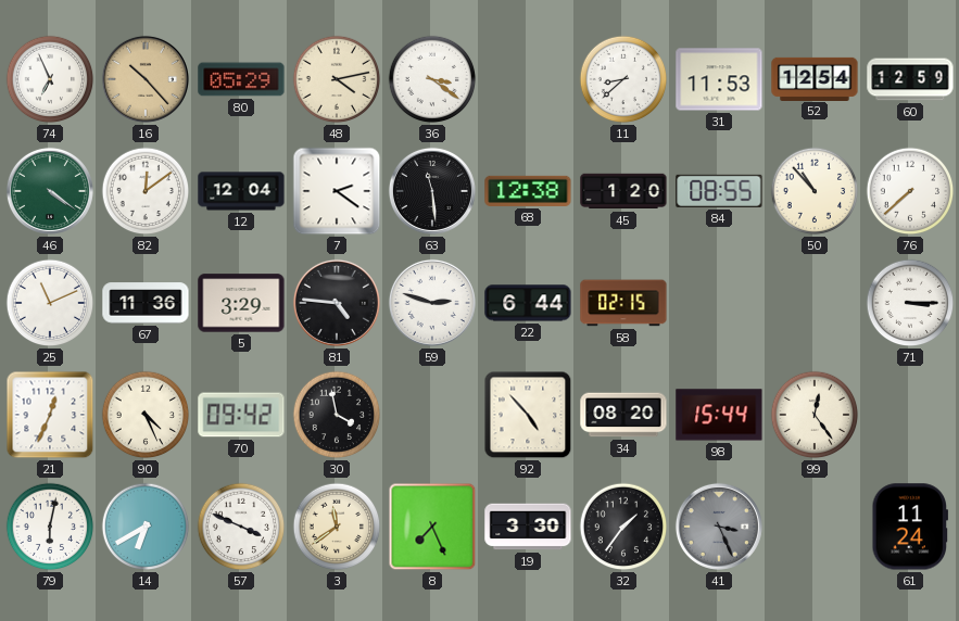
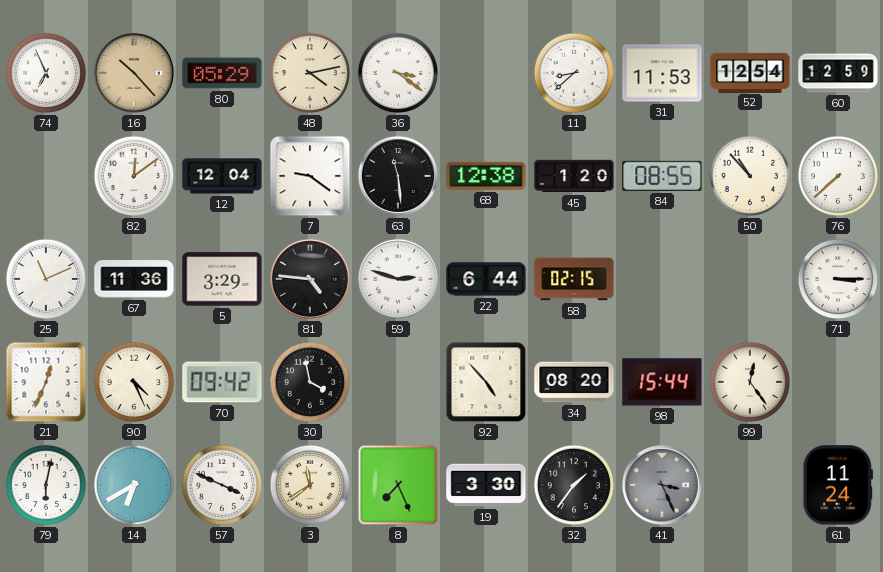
46: 4:21 -> none (50, 191)
7: 2:21 -> 9:21 (310, 176)
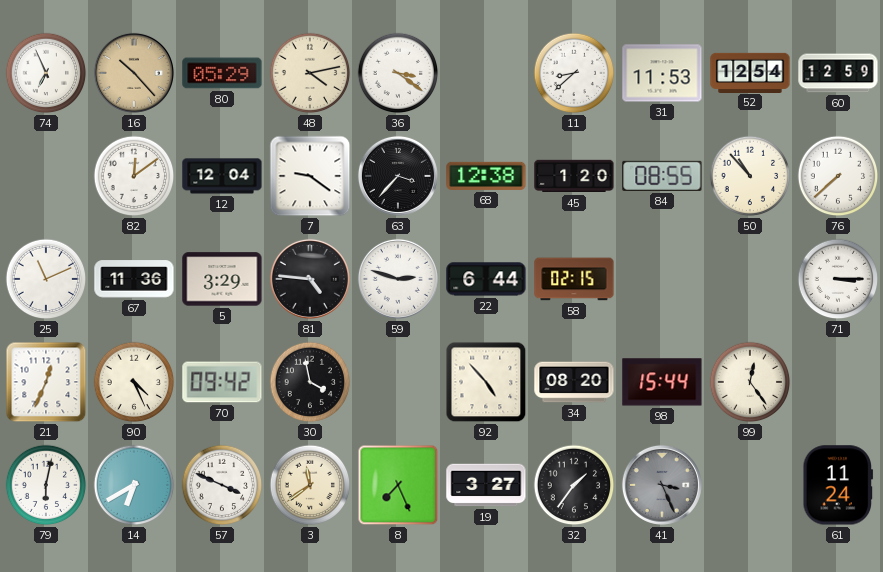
63: 11:29 -> 3:37 (398, 176)
19: 3:30 -> 3:27 (486, 485)
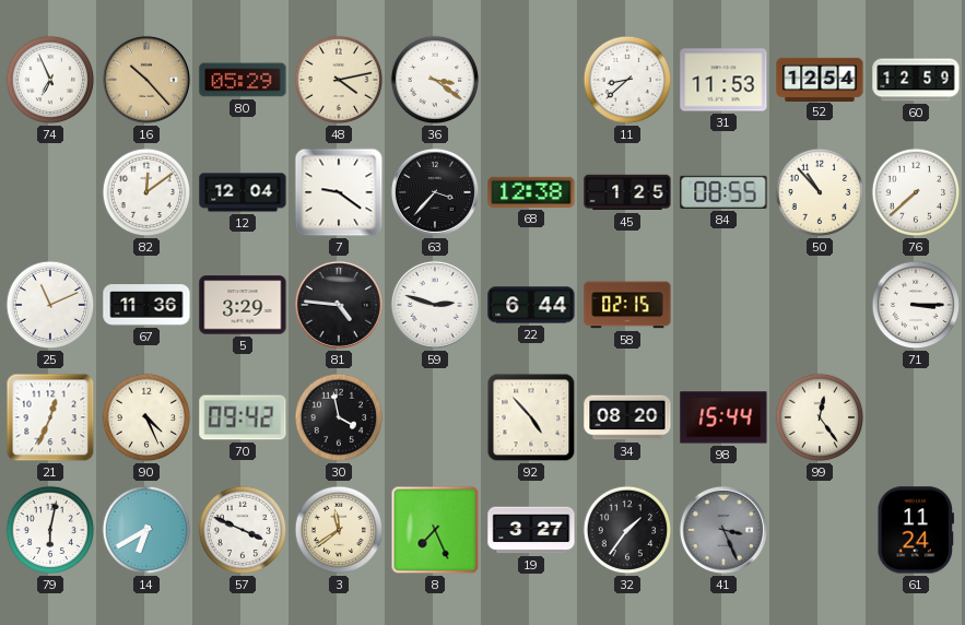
45: 1:20 -> 1:25 (627, 192)
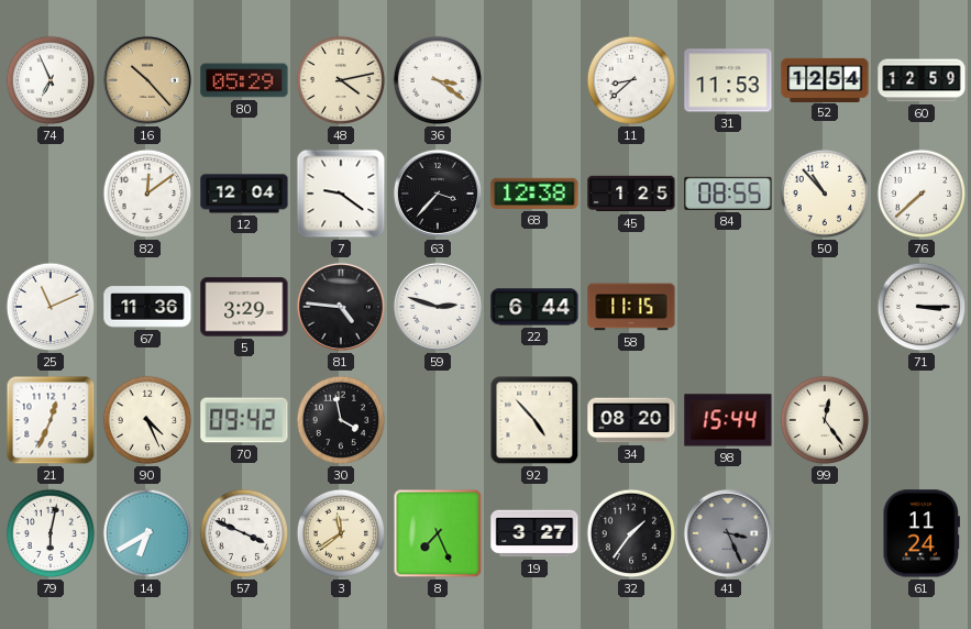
58: 02:15 -> 11:15 (631, 307)
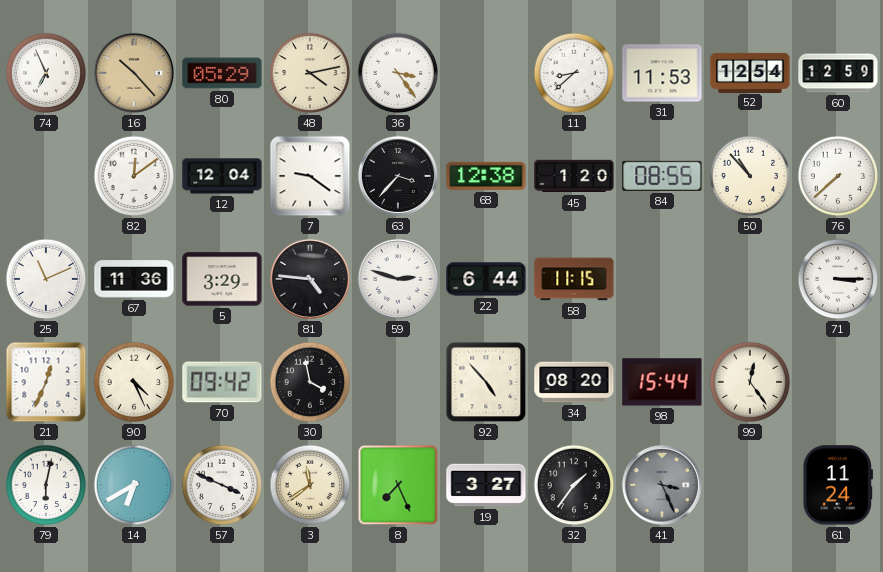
36: 3:21 -> 3:24 (398, 73)
45: 1:25 -> 1:20 (574, 176)
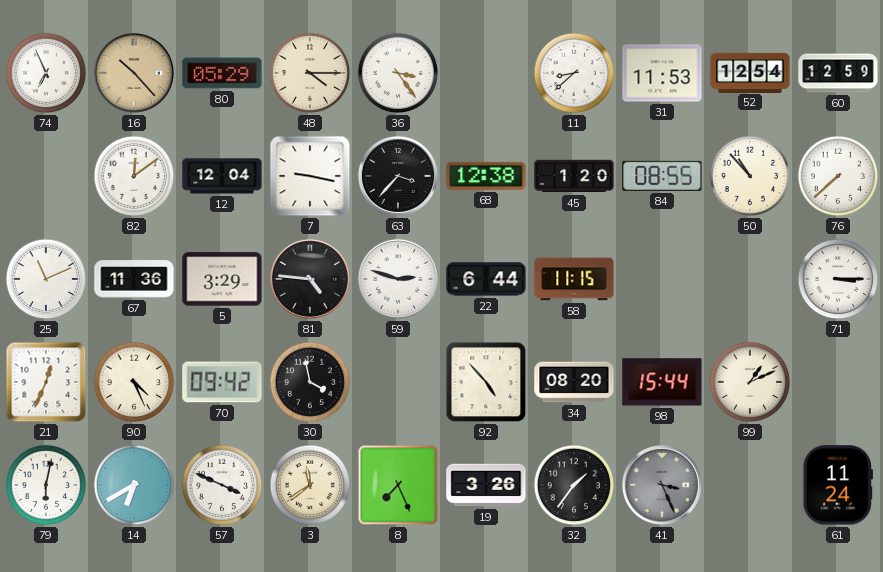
48: 4:13 -> 4:15 (310, 73)
7: 9:21 -> 9:17 (310, 176)
99: 12:24 -> 1:11 (750, 382)
19: 3:27 -> 3:26 (486, 485)
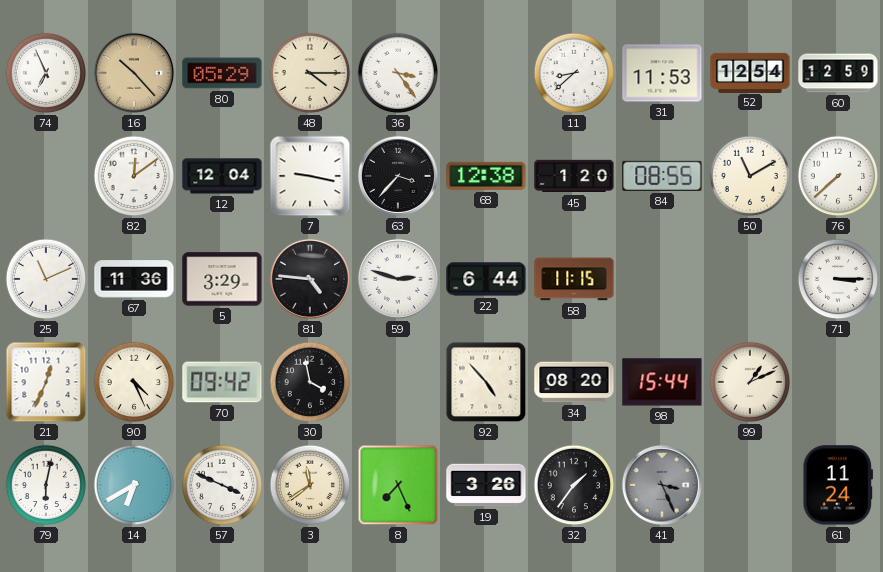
50: 10:53 -> 11:10 (750, 176)
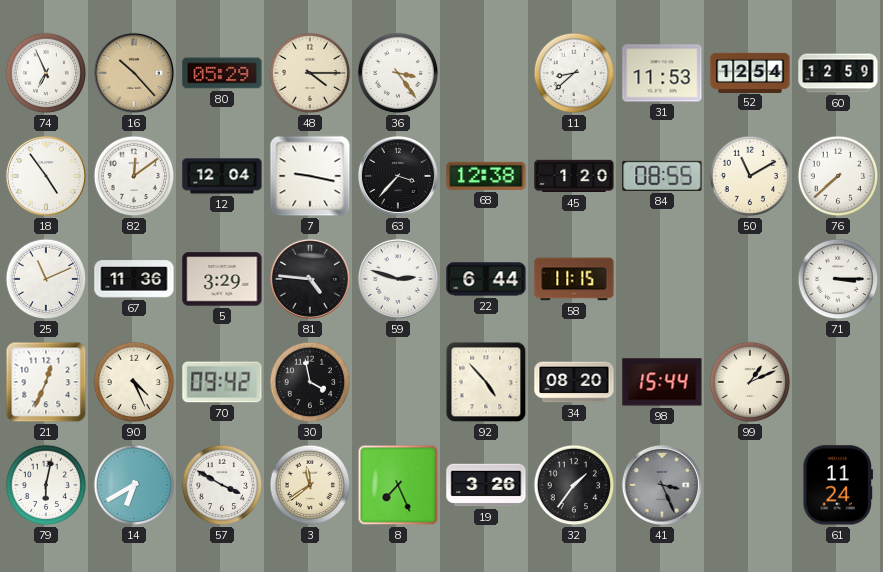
18: none -> 4:54 (46, 176)
57: 3:49 -> 3:50 (222, 485)
